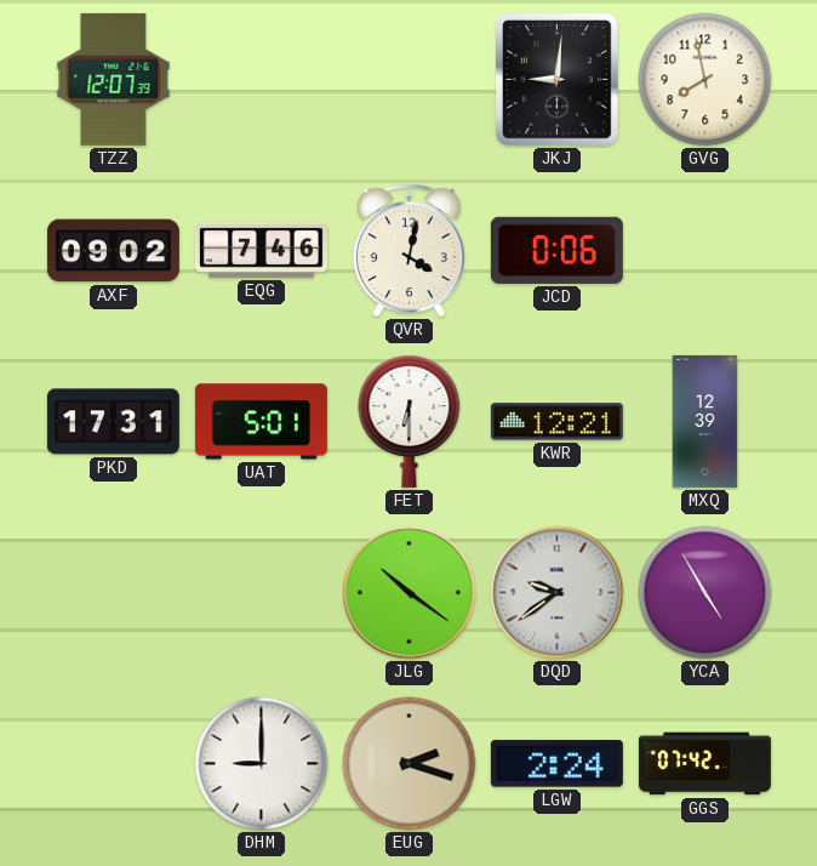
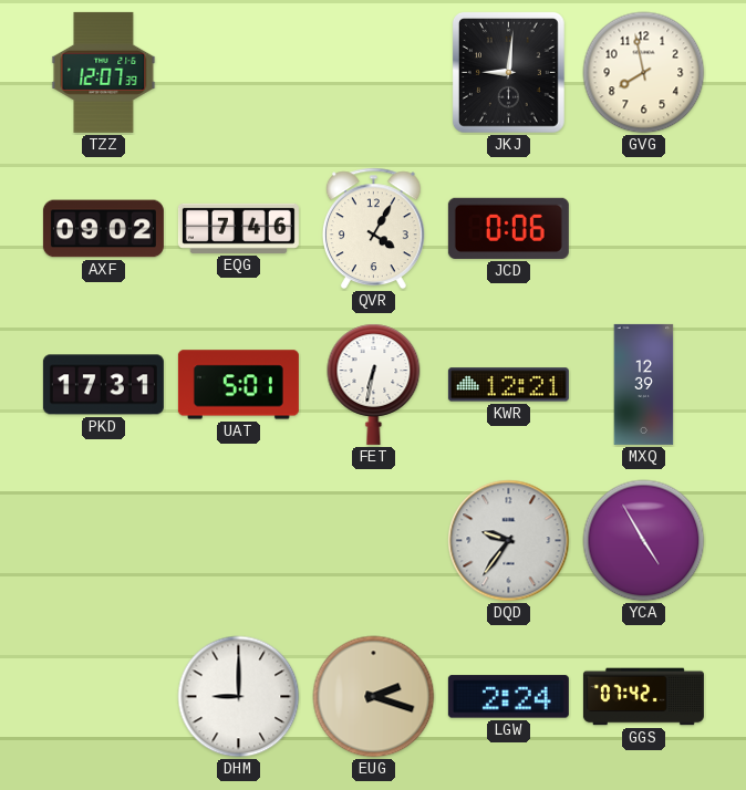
QVR: 4:02 -> 4:05 (373, 229)
FET: 6:30 -> 6:32 (374, 384)
JLG: 10:21 -> none (410, 593)
DQD: 9:39 -> 9:36 (509, 541)
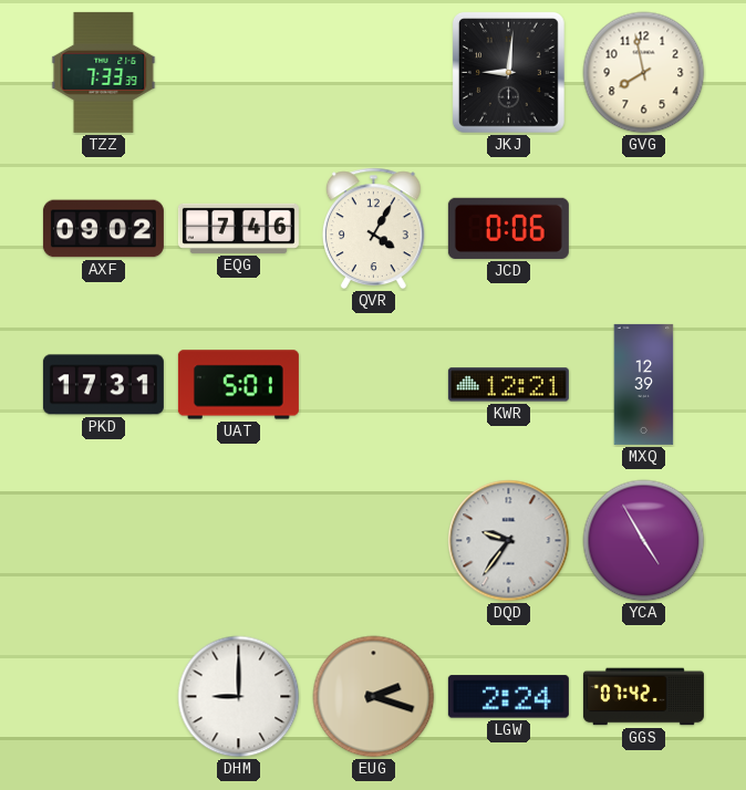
TZZ: 12:07 -> 7:33 (104, 72)
FET: 6:32 -> none (374, 384)
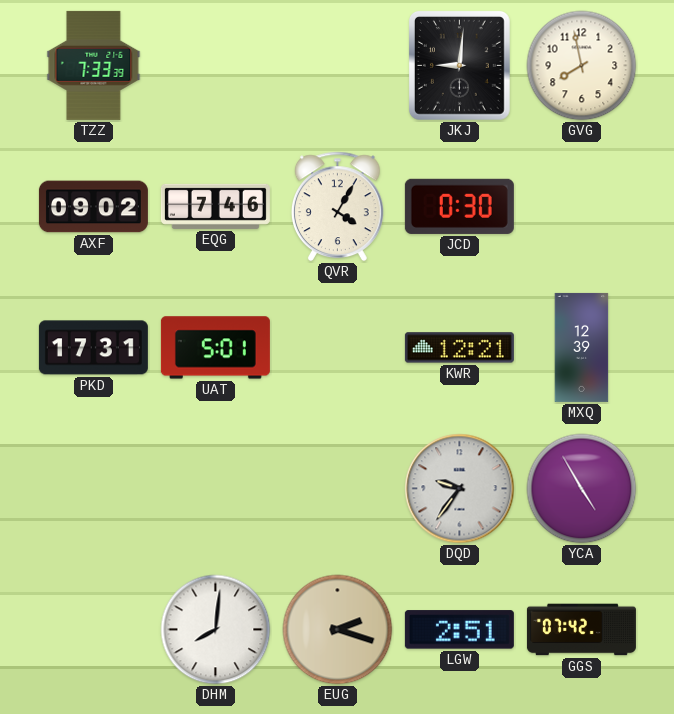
JCD: 0:06 -> 0:30 (459, 206)
DHM: 9:00 -> 8:01 (216, 630)
LGW: 2:24 -> 2:51 (459, 630)
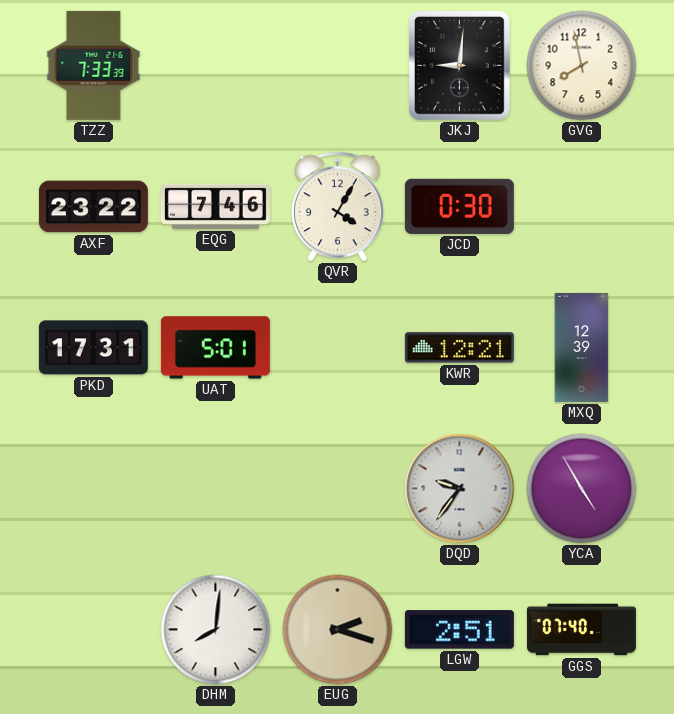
AXF: 09:02 -> 23:22 (93, 207)
GGS: 07:42 -> 07:40 (581, 630)
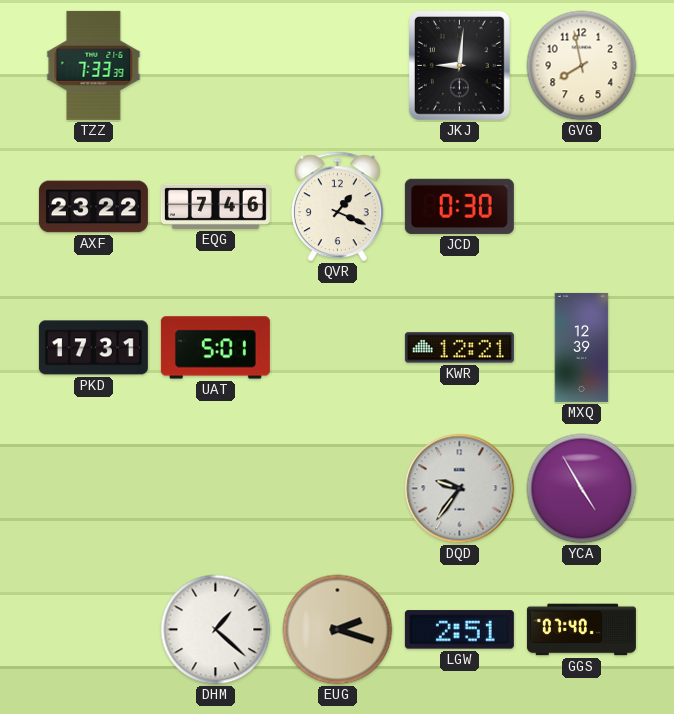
QVR: 4:05 -> 1:19 (337, 207)
DHM: 8:01 -> 1:22 (216, 630)
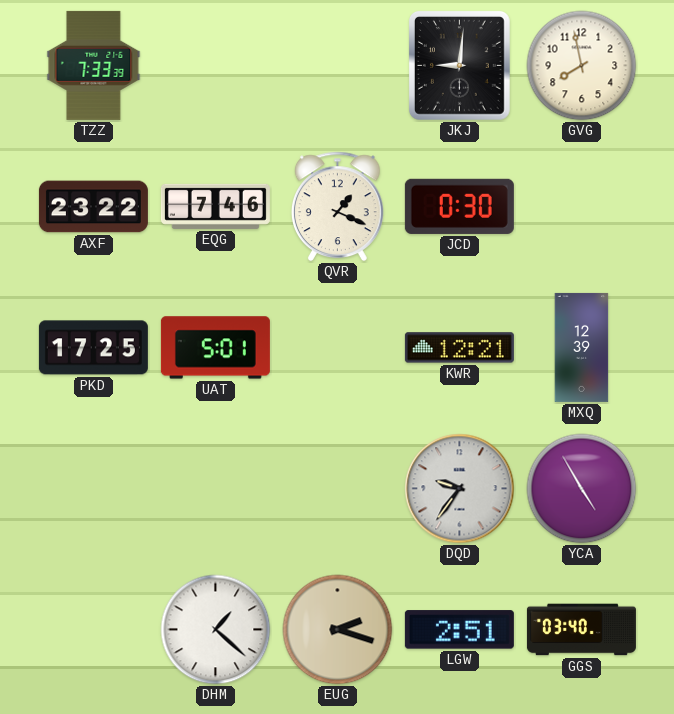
PKD: 17:31 -> 17:25 (93, 348)
GGS: 07:40 -> 03:40 (581, 630)
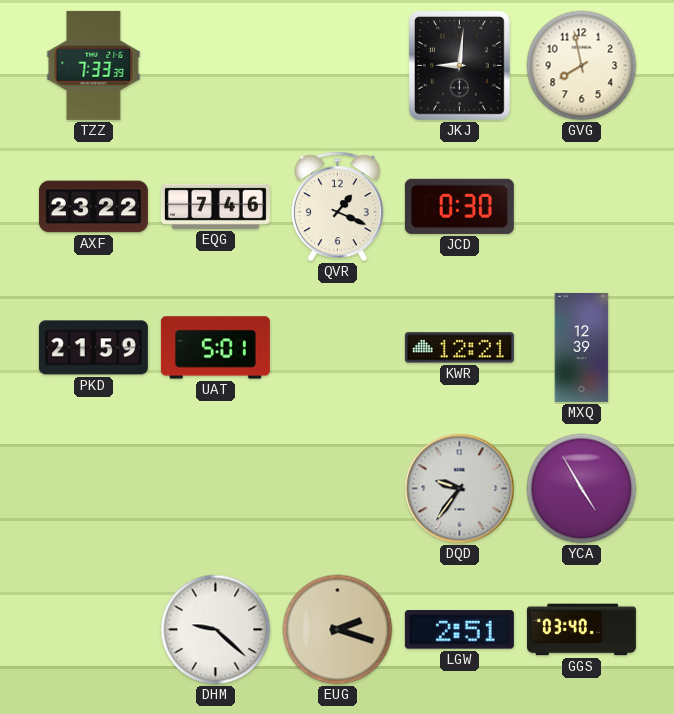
PKD: 17:25 -> 21:59 (93, 348)
DHM: 1:22 -> 9:22 (216, 630)
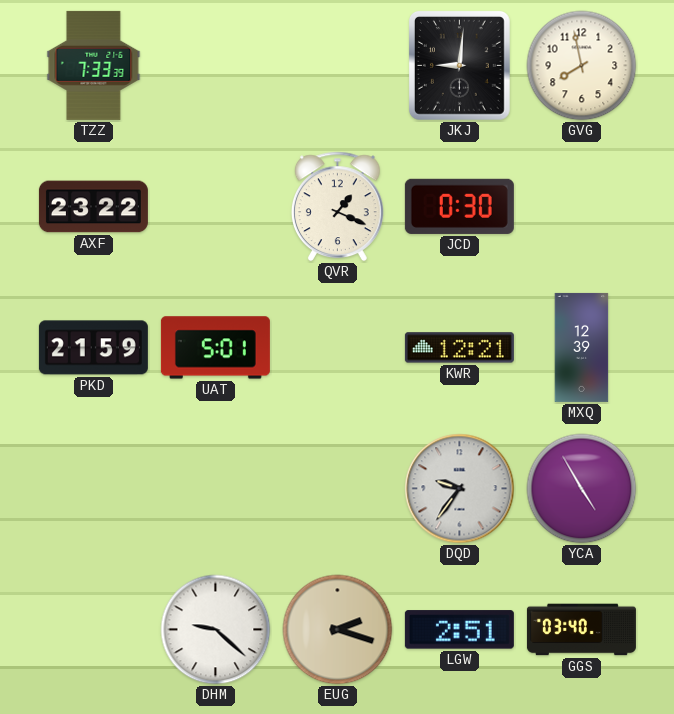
EQG: 7:46 -> none (215, 206)
